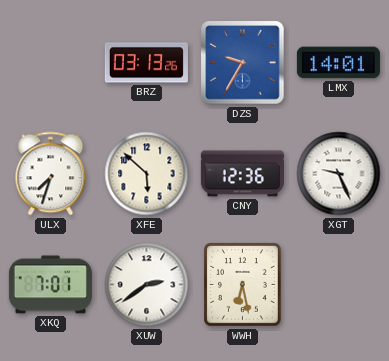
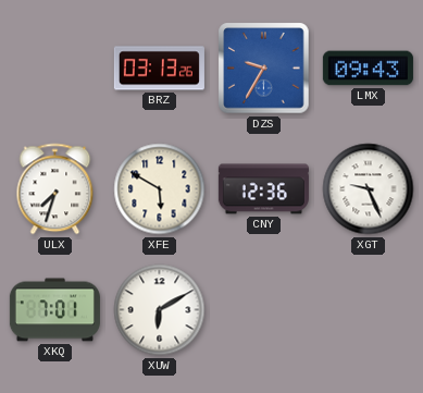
LMX: 14:01 -> 09:43 (368, 69)
XFE: 5:52 -> 5:50 (160, 189)
XUW: 2:39 -> 6:10 (160, 310)
WWH: 6:28 -> none (243, 285)
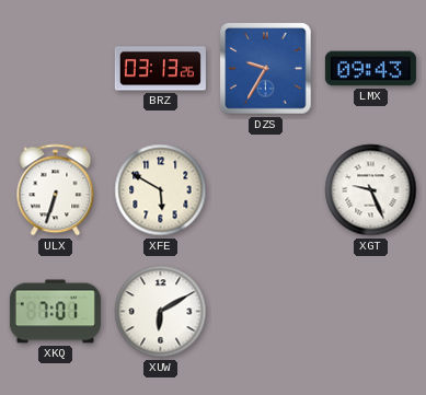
ULX: 7:33 -> 6:33 (56, 190)
CNY: 12:36 -> none (263, 189)
